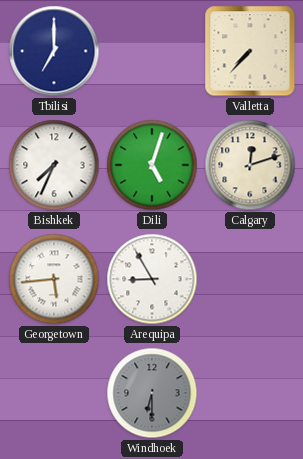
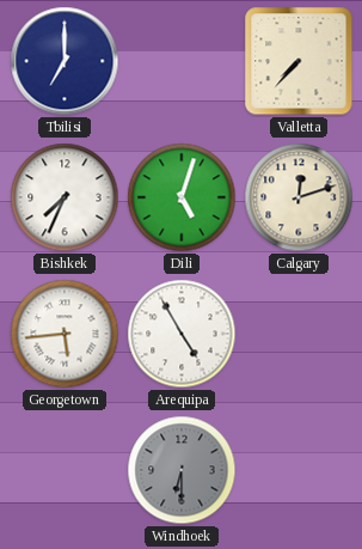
Arequipa: 8:55 -> 4:55 (182, 334)
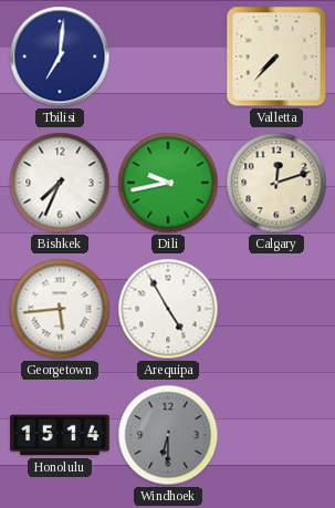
Tbilisi: 7:00 -> 7:01 (60, 56)
Dili: 5:03 -> 9:43 (168, 183)
Honolulu: none -> 15:14 (60, 435)
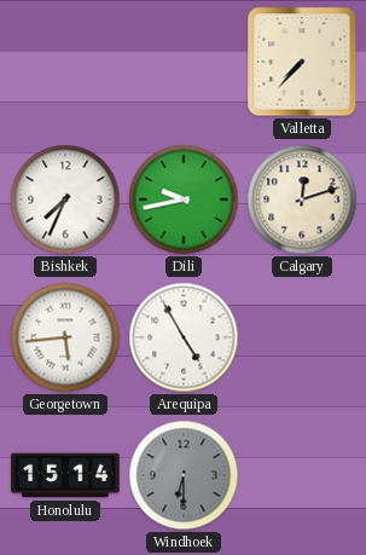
Tbilisi: 7:01 -> none (60, 56)
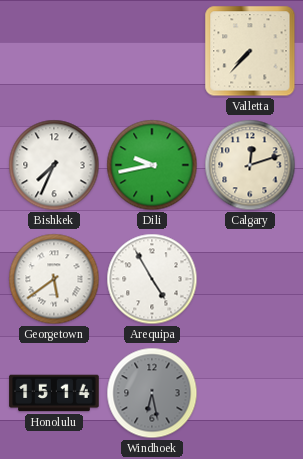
Georgetown: 5:44 -> 5:39 (54, 279)
Windhoek: 6:30 -> 6:28 (152, 393)
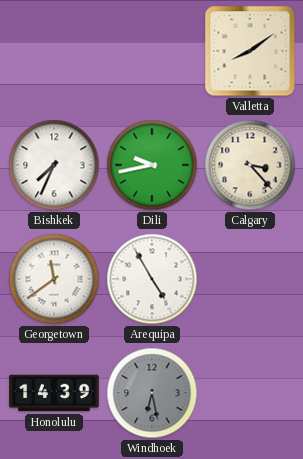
Valletta: 7:37 -> 8:09 (250, 51)
Calgary: 12:12 -> 3:23 (250, 165)
Georgetown: 5:39 -> 11:39 (54, 279)
Honolulu: 15:14 -> 14:39 (54, 393)
